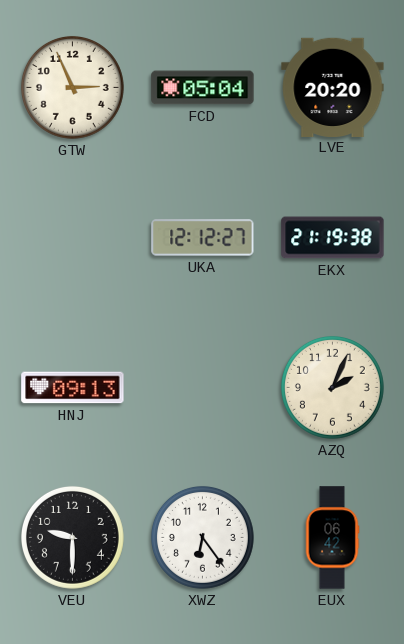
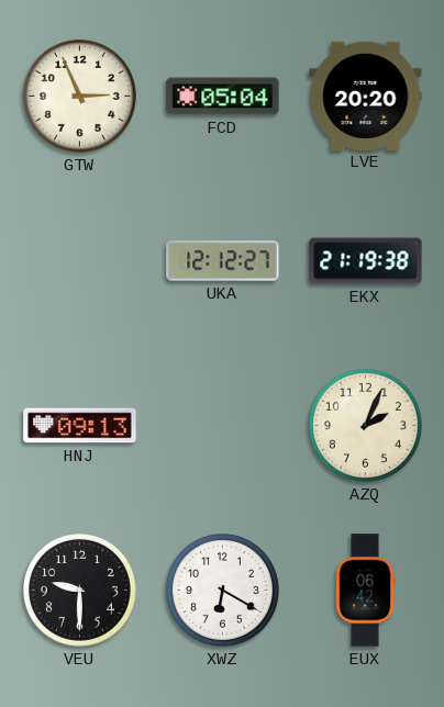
XWZ: 6:24 -> 6:20 (222, 590)
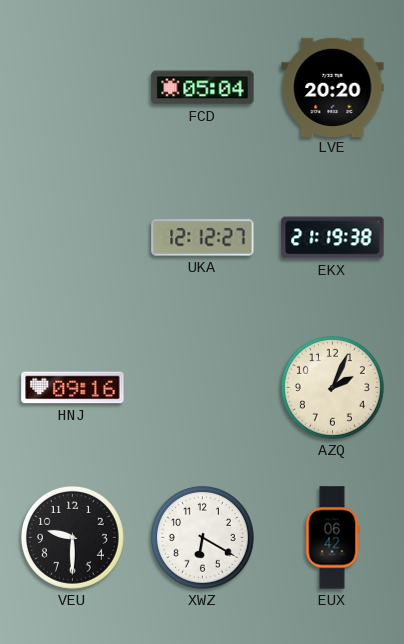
GTW: 2:56 -> none (79, 96)
HNJ: 09:13 -> 09:16 (73, 388)
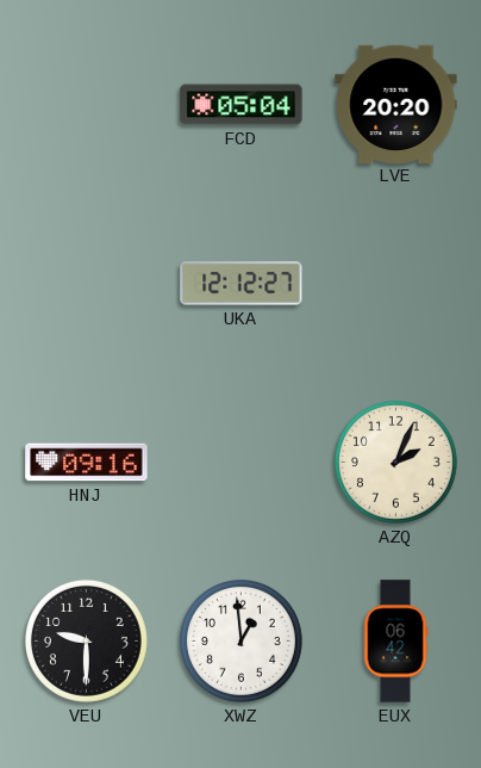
EKX: 21:19 -> none (333, 238)
XWZ: 6:20 -> 12:59 (240, 640)
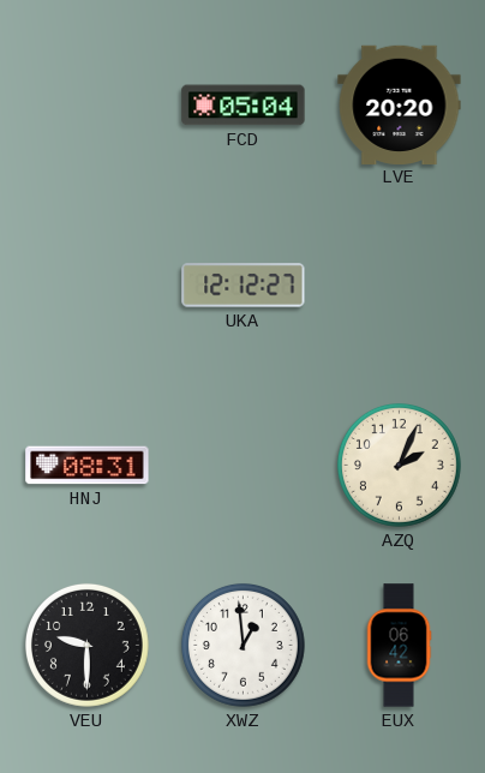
HNJ: 09:16 -> 08:31 (88, 466)
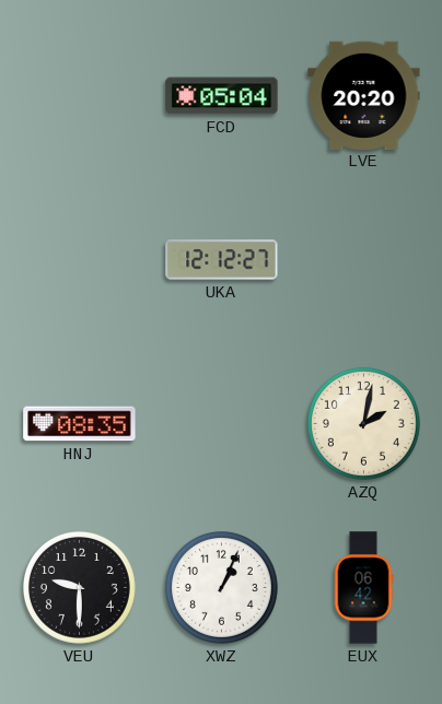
HNJ: 08:31 -> 08:35 (80, 424)
AZQ: 2:04 -> 2:02 (363, 423)
XWZ: 12:59 -> 1:04 (221, 587)
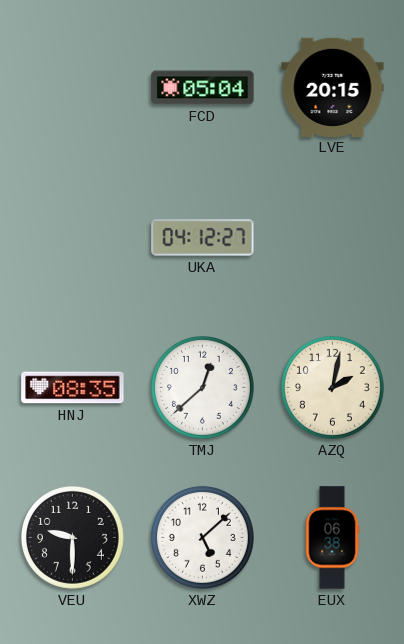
LVE: 20:20 -> 20:15 (333, 87)
UKA: 12:12 -> 04:12 (203, 238)
TMJ: none -> 12:38 (202, 387)
XWZ: 1:04 -> 5:08 (202, 537)
EUX: 06:42 -> 06:38 (332, 538)
